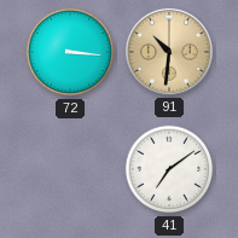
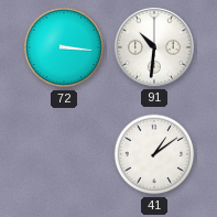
91 dial: champagne -> white (154, 47)
41: 7:09 -> 1:09 (154, 154)
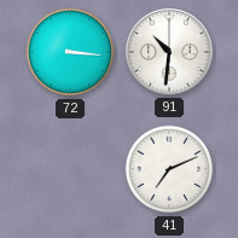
41: 1:09 -> 7:11 (169, 169)
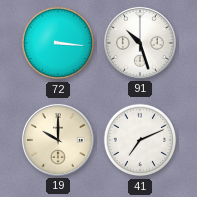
91: 10:31 -> 10:27 (140, 43)
19: none -> 10:00 (58, 140)
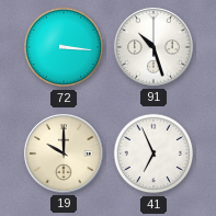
41: 7:11 -> 6:56 (154, 154)
